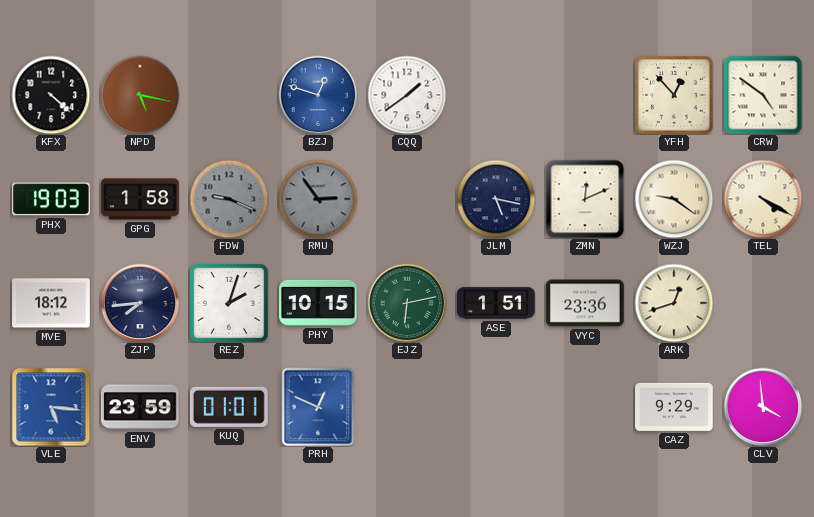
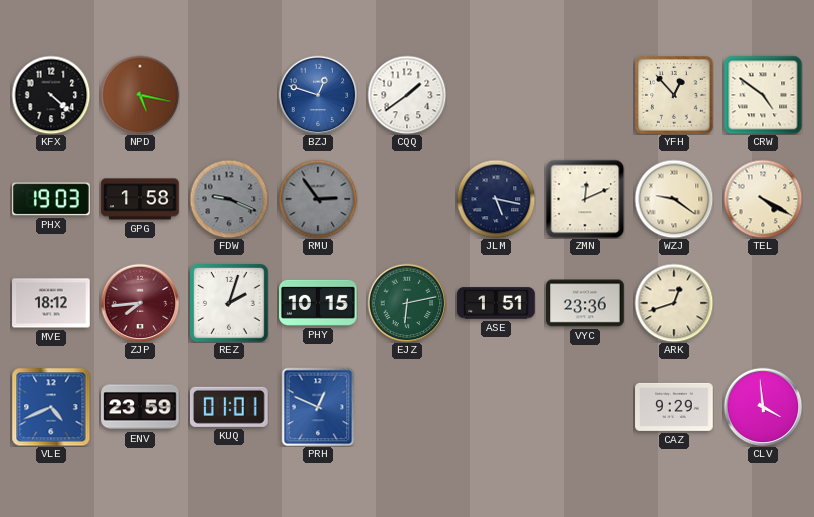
ZJP dial: navy -> burgundy (140, 303)
VLE: 5:16 -> 4:41 (51, 407)
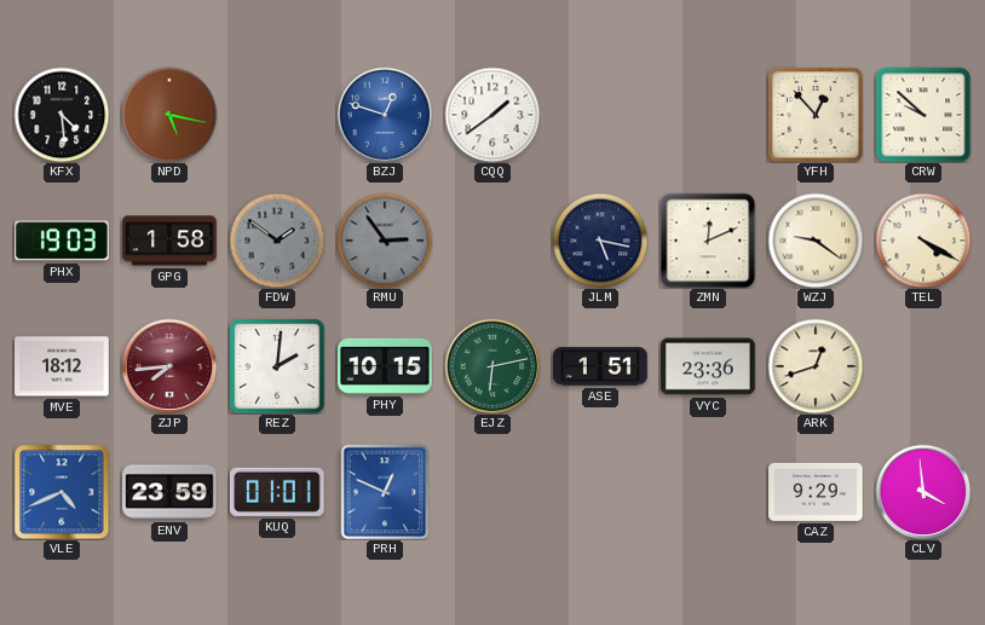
KFX: 4:22 -> 4:29 (62, 115)
CRW: 4:51 -> 9:52 (923, 115)
FDW: 9:19 -> 1:51 (277, 241)
REZ: 2:03 -> 2:01 (277, 366)
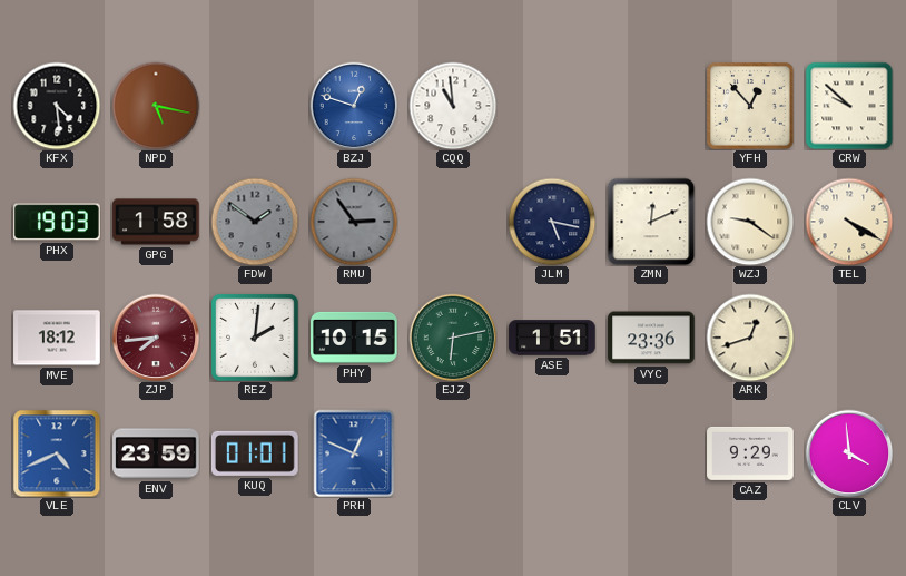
CQQ: 1:39 -> 10:59 (453, 106)
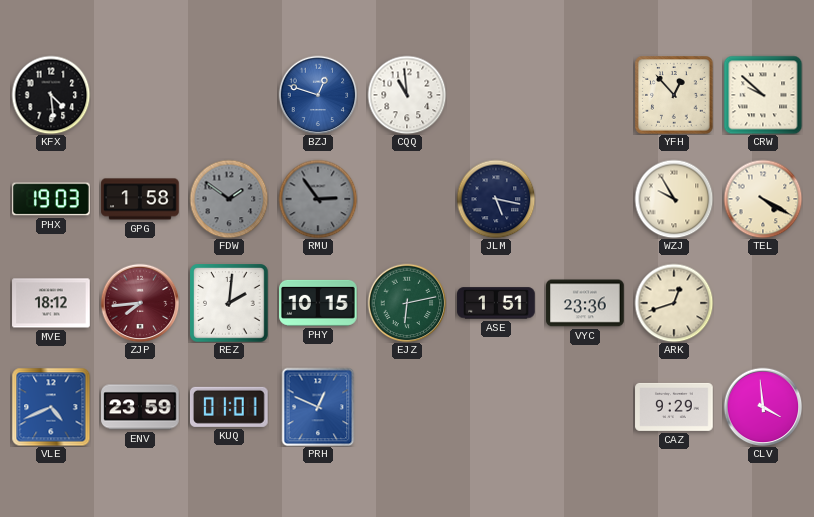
NPD: 5:17 -> none (156, 106)
ZMN: 12:11 -> none (651, 222)
WZJ: 9:21 -> 9:55 (674, 199)
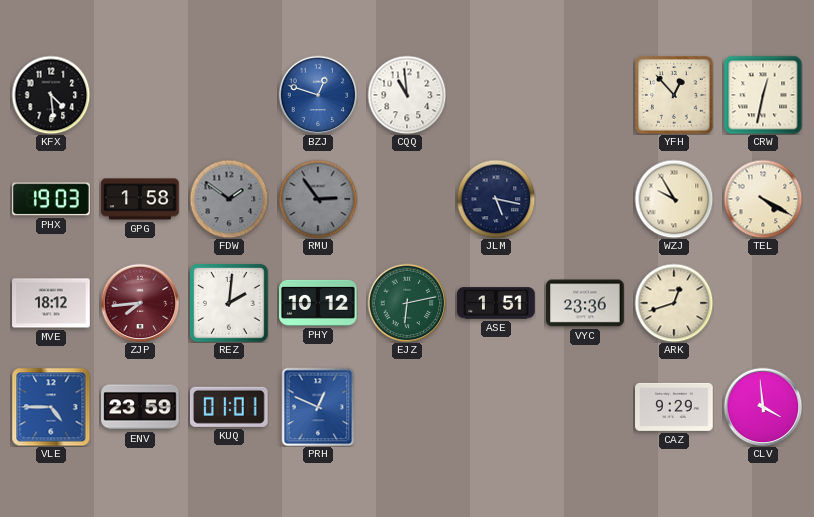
CRW: 9:52 -> 12:32 (763, 95)
PHY: 10:15 -> 10:12 (318, 303)
VLE: 4:41 -> 4:45 (51, 407)
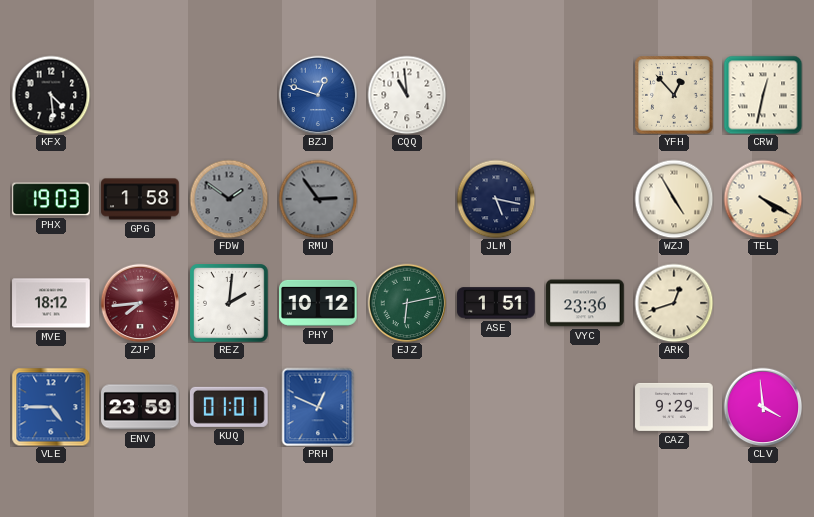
WZJ: 9:55 -> 4:55 (674, 199)
